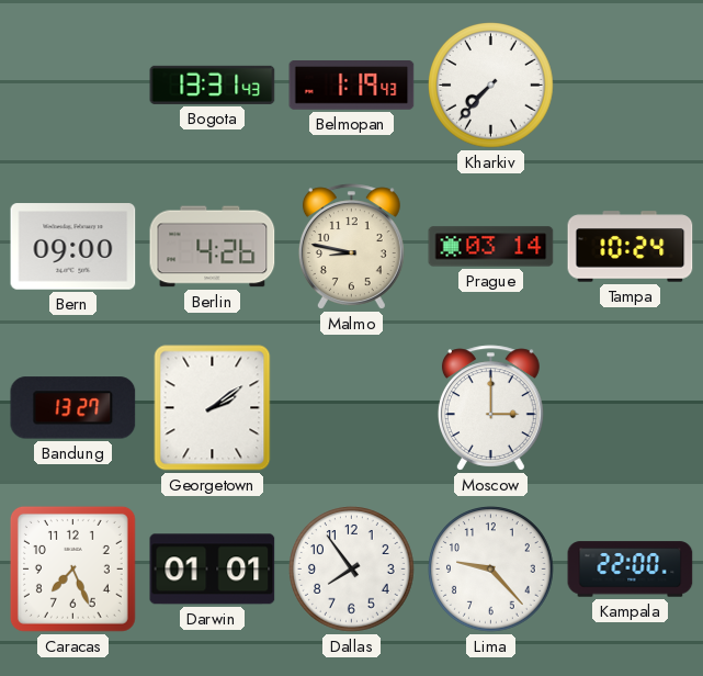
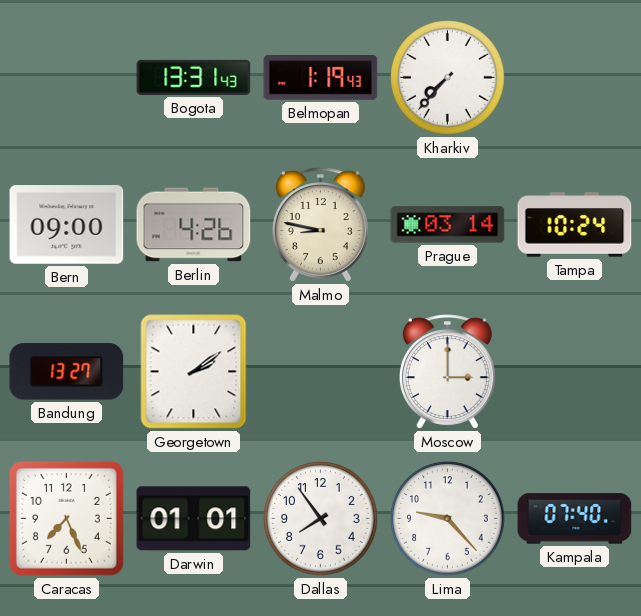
Kampala: 22:00 -> 07:40 (575, 519)
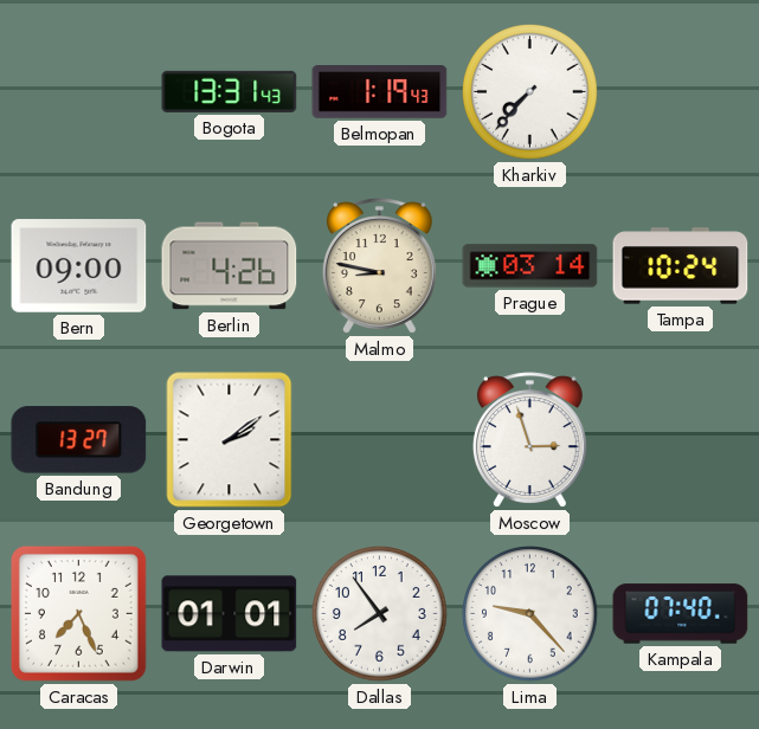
Moscow: 3:00 -> 2:57 (529, 440)
